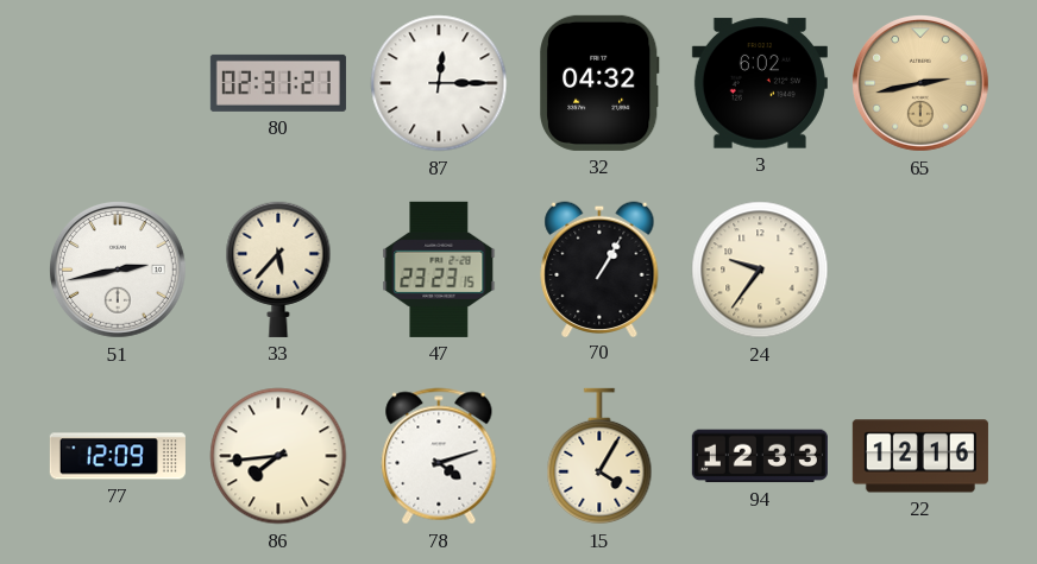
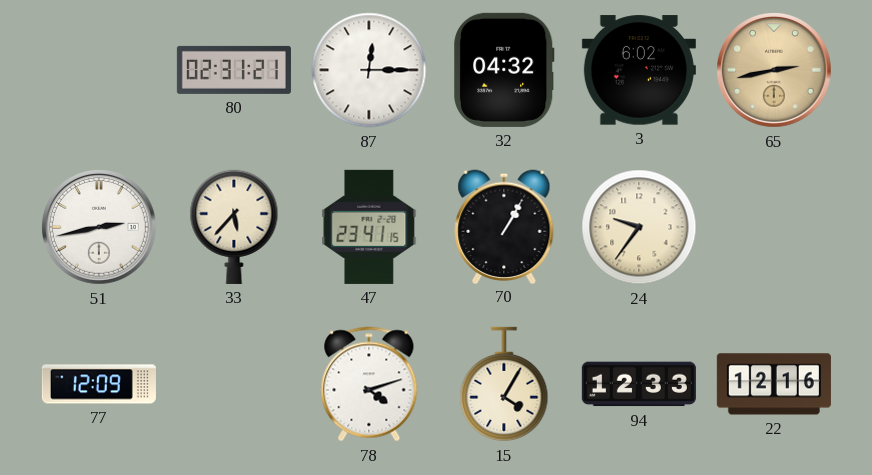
47: 23:23 -> 23:41 (369, 227)
86: 7:44 -> none (278, 456)
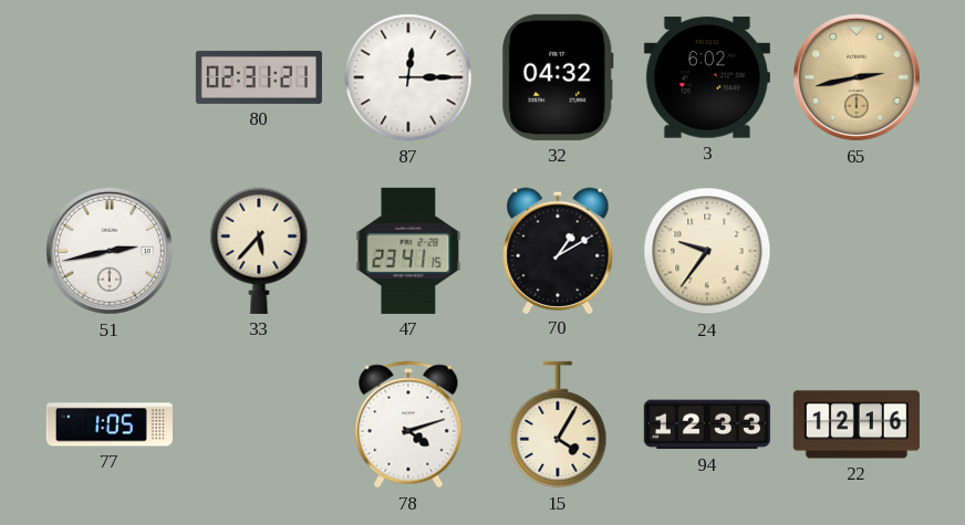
70: 1:05 -> 1:10 (558, 250)
77: 12:09 -> 1:05 (110, 424)
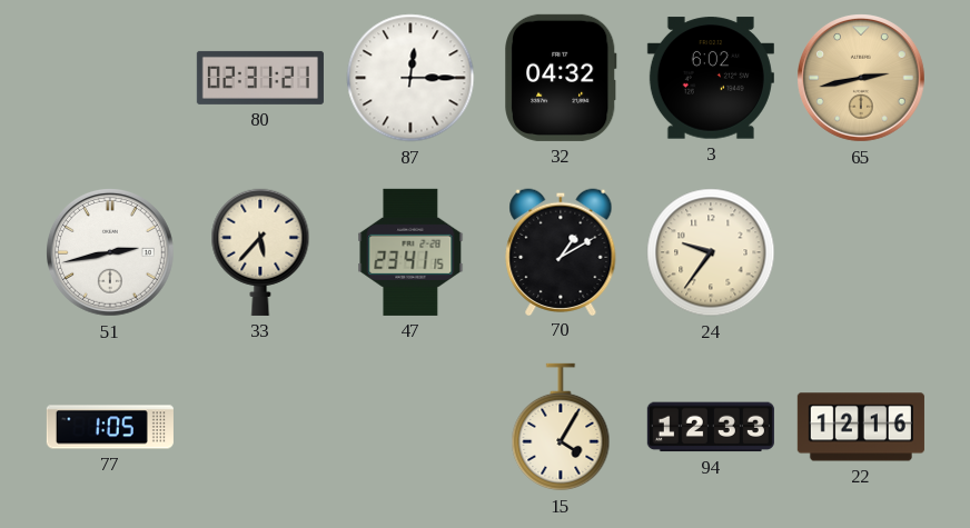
78: 4:12 -> none (408, 424)
